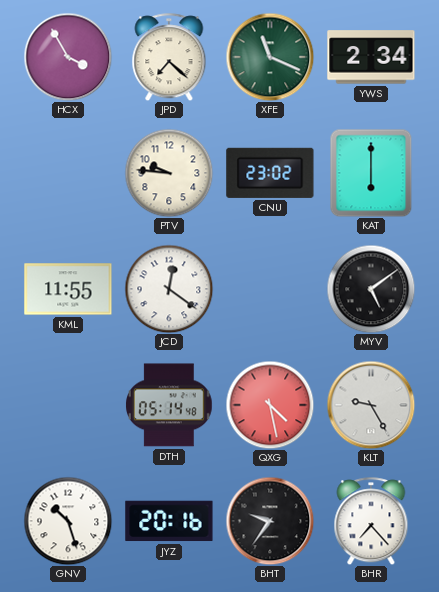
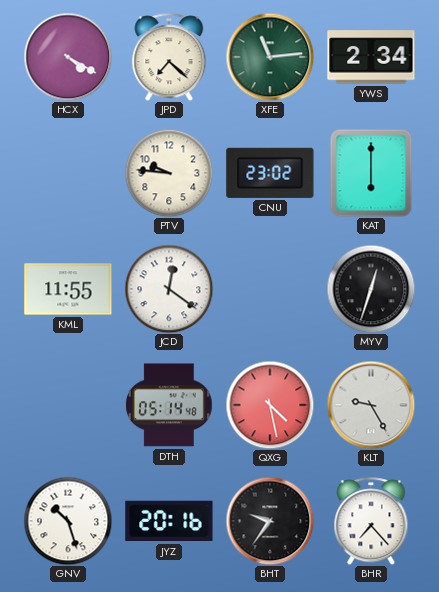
HCX: 3:55 -> 4:20 (68, 57)
XFE: 11:19 -> 11:14 (270, 57)
MYV: 5:09 -> 12:33 (371, 289)
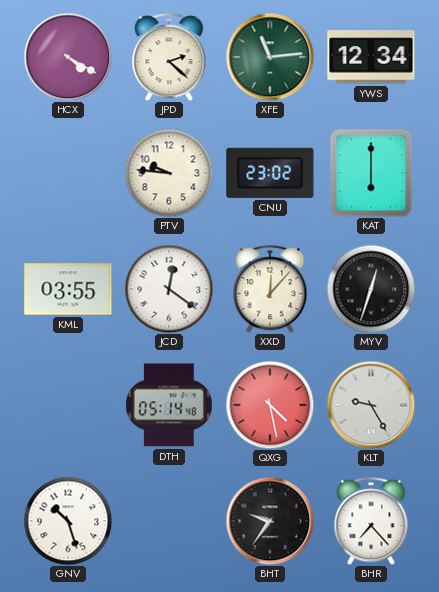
JPD: 7:22 -> 2:22 (169, 57)
YWS: 2:34 -> 12:34 (371, 57)
KML: 11:55 -> 03:55 (68, 289)
XXD: none -> 12:07 (270, 289)
JYZ: 20:16 -> none (169, 521)
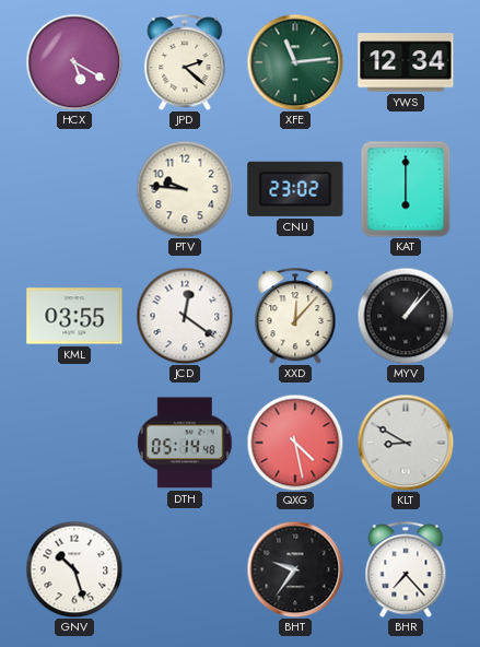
HCX: 4:20 -> 5:20 (74, 62)
MYV: 12:33 -> 1:07 (406, 316)
KLT: 9:25 -> 8:50 (406, 443)
